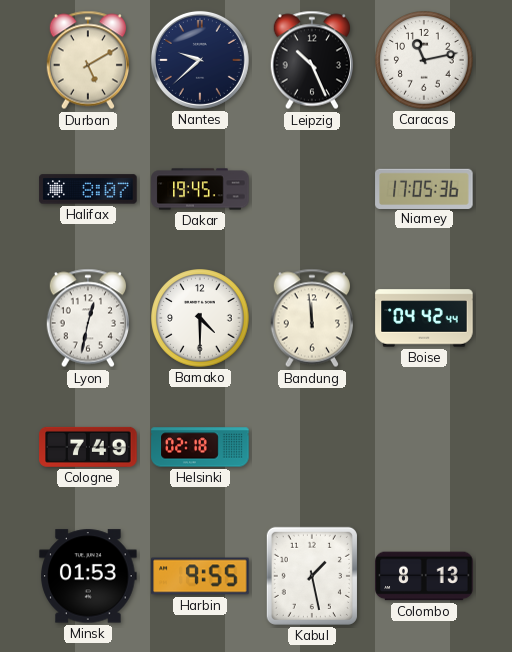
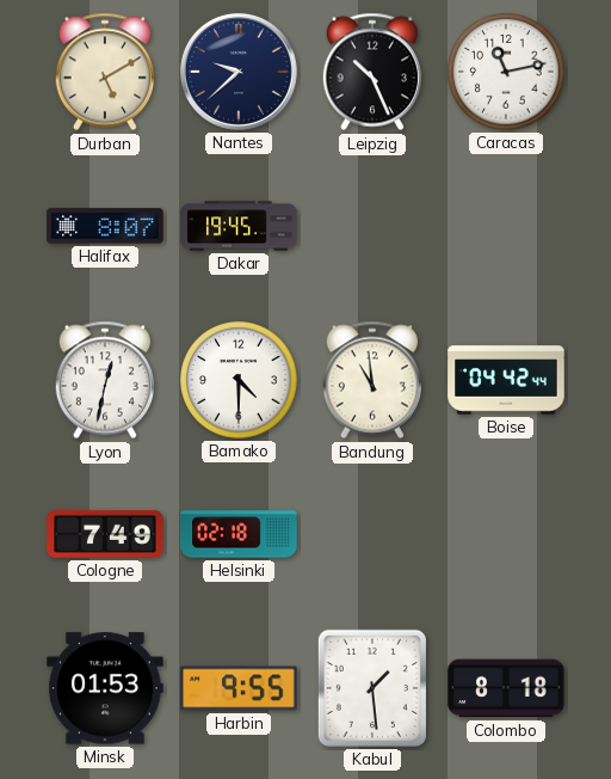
Niamey: 17:05 -> none (424, 188)
Bandung: 11:59 -> 10:59 (371, 380)
Kabul: 1:28 -> 1:29 (372, 688)
Colombo: 8:13 -> 8:18 (506, 688)
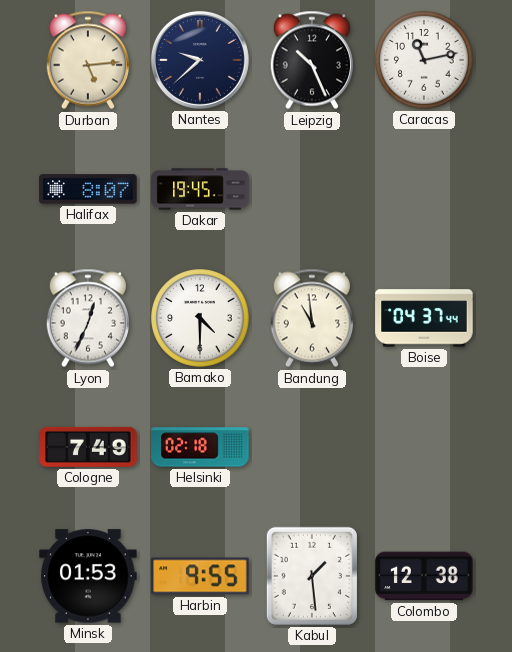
Durban: 5:10 -> 5:14 (87, 60)
Lyon: 12:32 -> 12:34 (87, 318)
Boise: 04:42 -> 04:37 (424, 318)
Colombo: 8:18 -> 12:38 (424, 576)
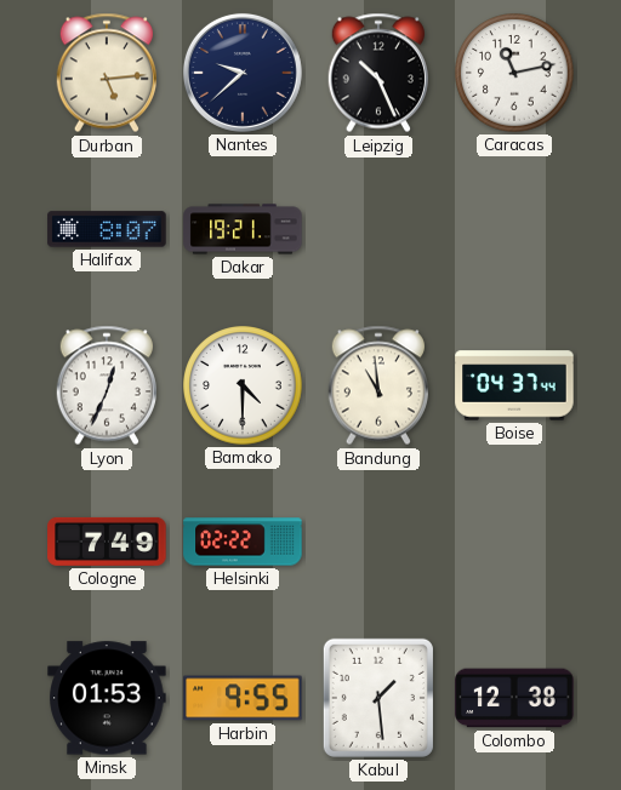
Dakar: 19:45 -> 19:21 (243, 229)
Helsinki: 02:18 -> 02:22 (243, 542)
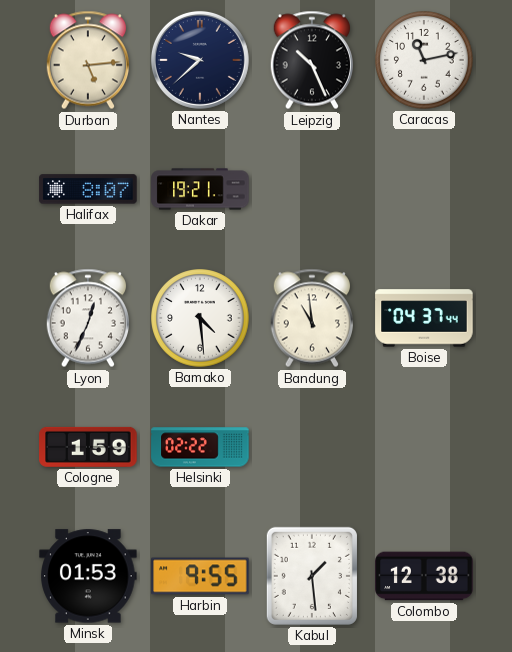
Bamako: 4:30 -> 4:29 (200, 318)
Cologne: 7:49 -> 1:59 (88, 447)
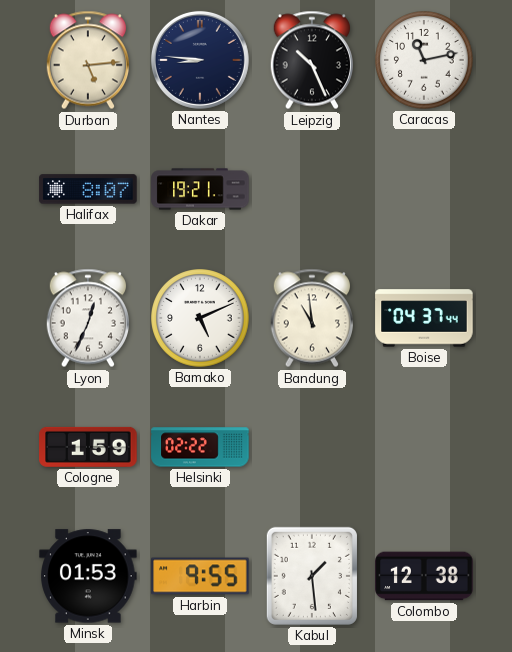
Nantes: 9:38 -> 8:46 (200, 60)
Bamako: 4:29 -> 5:11 (200, 318)
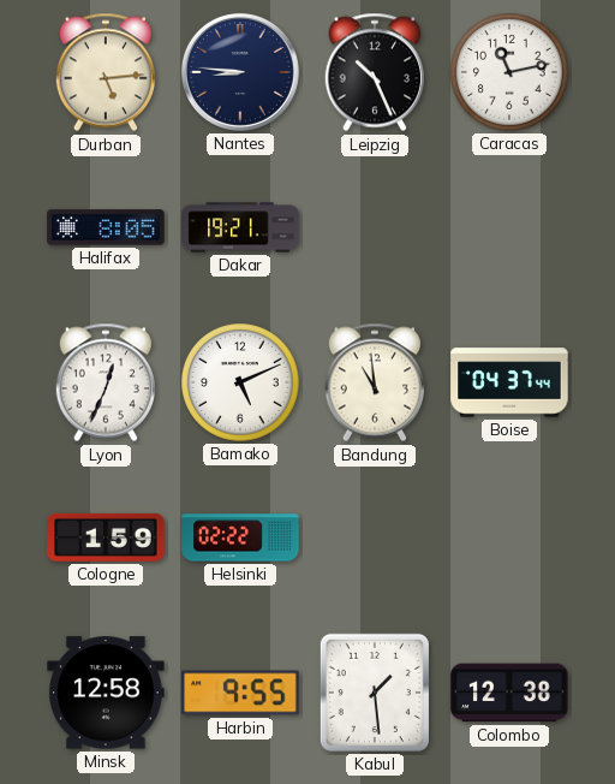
Halifax: 8:07 -> 8:05 (106, 227)
Minsk: 01:53 -> 12:58 (106, 693)
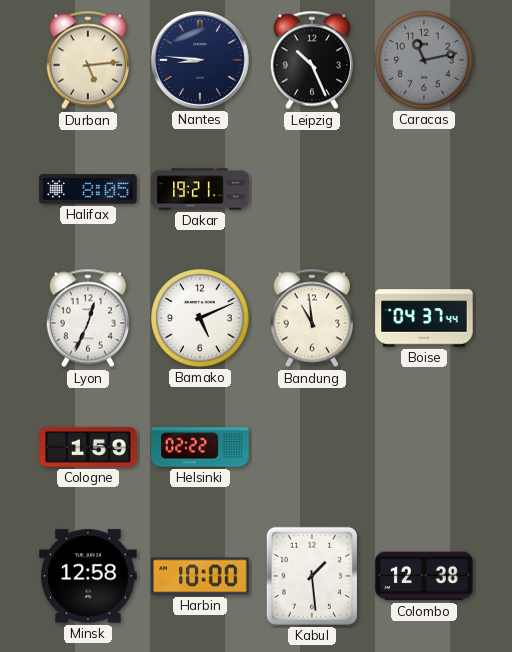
Caracas dial: white -> grey (424, 60)
Harbin: 9:55 -> 10:00 (200, 576)
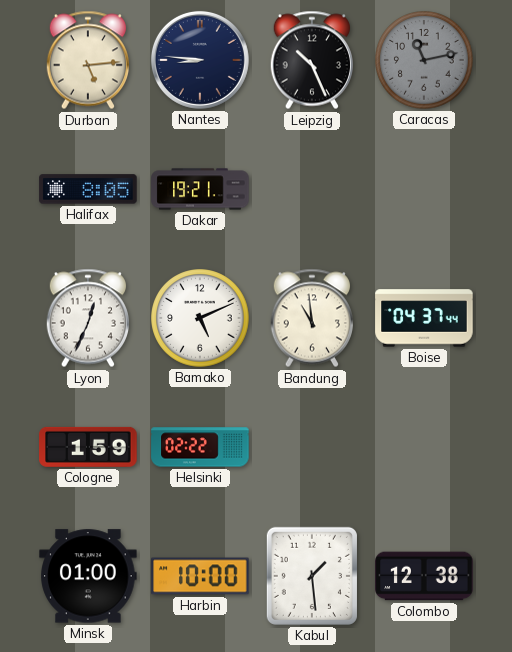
Minsk: 12:58 -> 01:00 (88, 576)
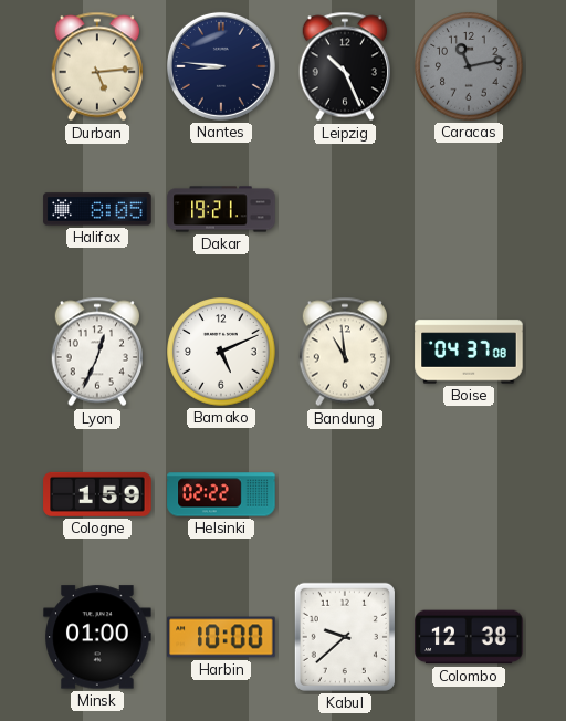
Boise: 04:37:44 -> 04:37:08 (469, 352)
Kabul: 1:29 -> 9:38 (345, 637)
